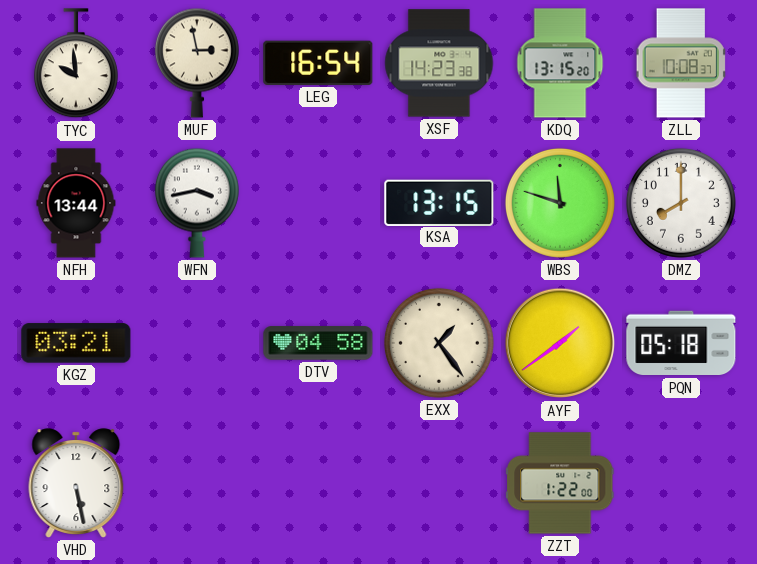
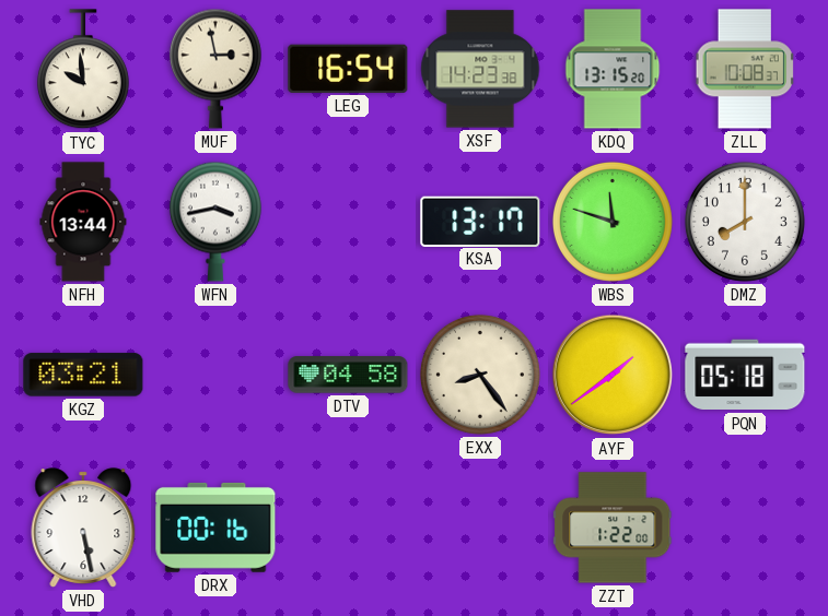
KSA: 13:15 -> 13:17 (480, 221)
EXX: 1:24 -> 8:24 (480, 375)
DRX: none -> 00:16 (215, 528)
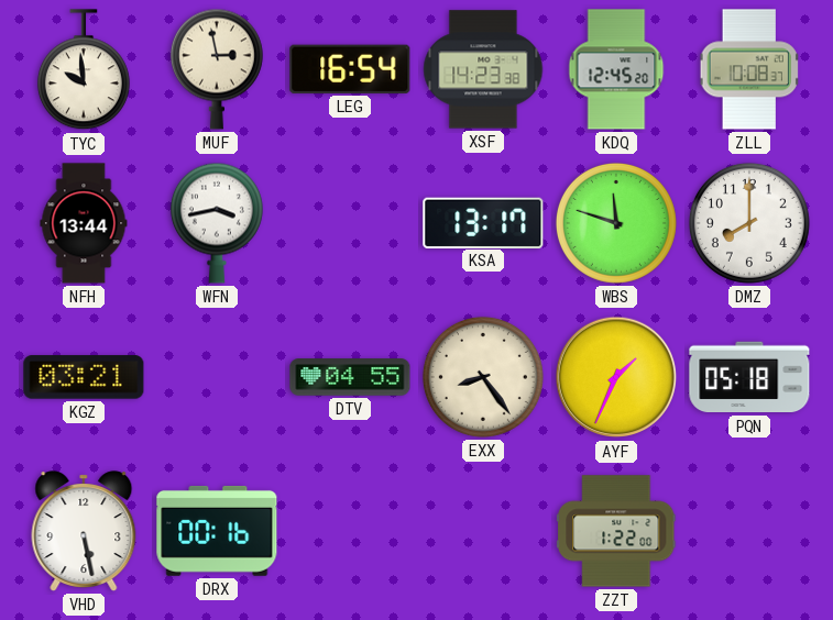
KDQ: 13:15 -> 12:45 (616, 69)
DTV: 04:58 -> 04:55 (350, 377)
AYF: 1:39 -> 1:34 (616, 377)
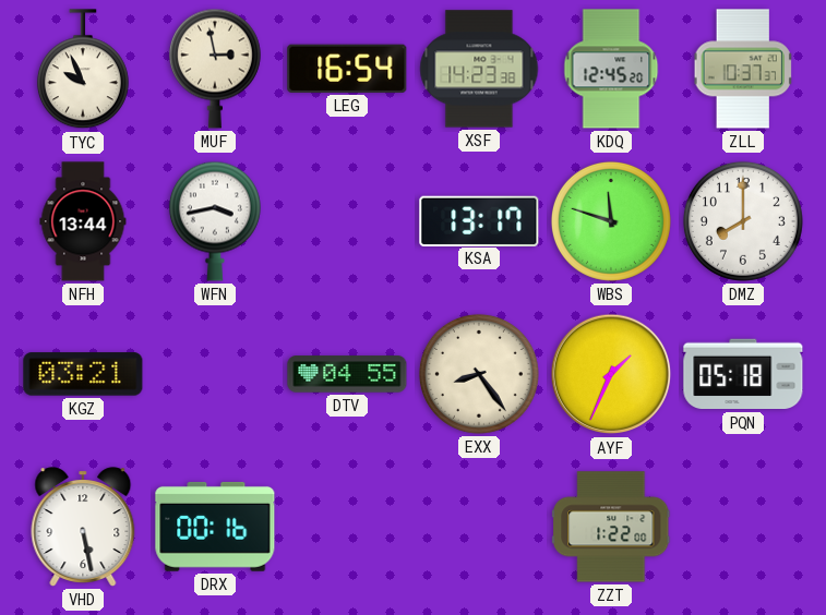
TYC: 9:59 -> 9:56 (83, 70)
ZLL: 10:08 -> 10:37 (743, 69)
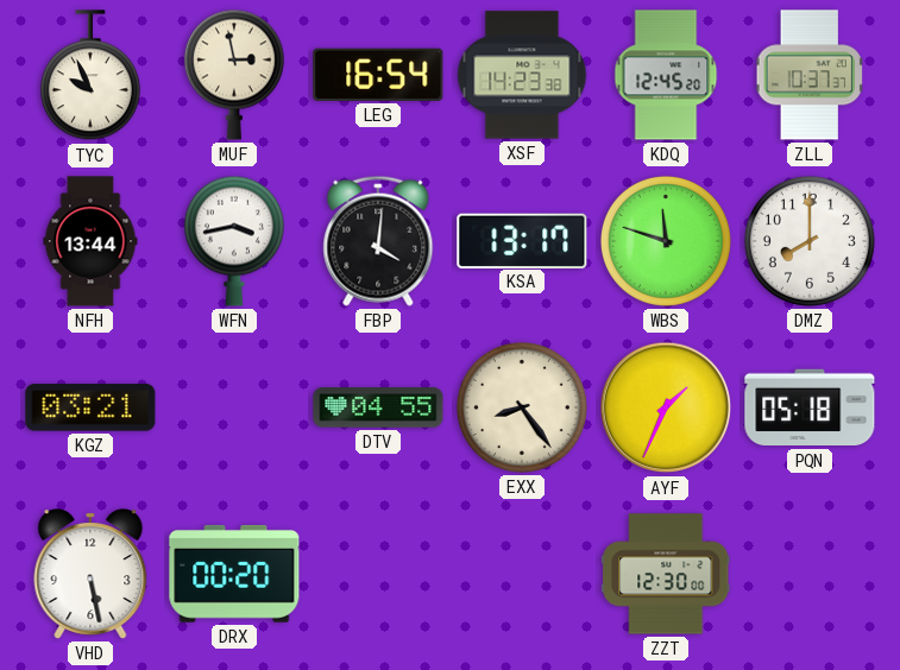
FBP: none -> 4:01 (378, 241)
DRX: 00:16 -> 00:20 (234, 574)
ZZT: 1:22 -> 12:30 (666, 574)
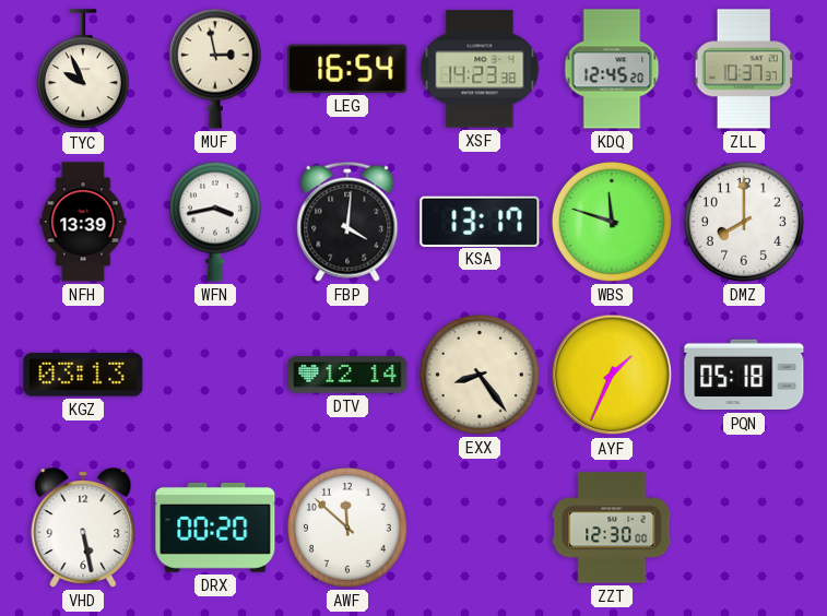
NFH: 13:44 -> 13:39 (83, 222)
KGZ: 03:21 -> 03:13 (83, 375)
DTV: 04:55 -> 12:14 (347, 375)
AWF: none -> 11:52 (347, 528)
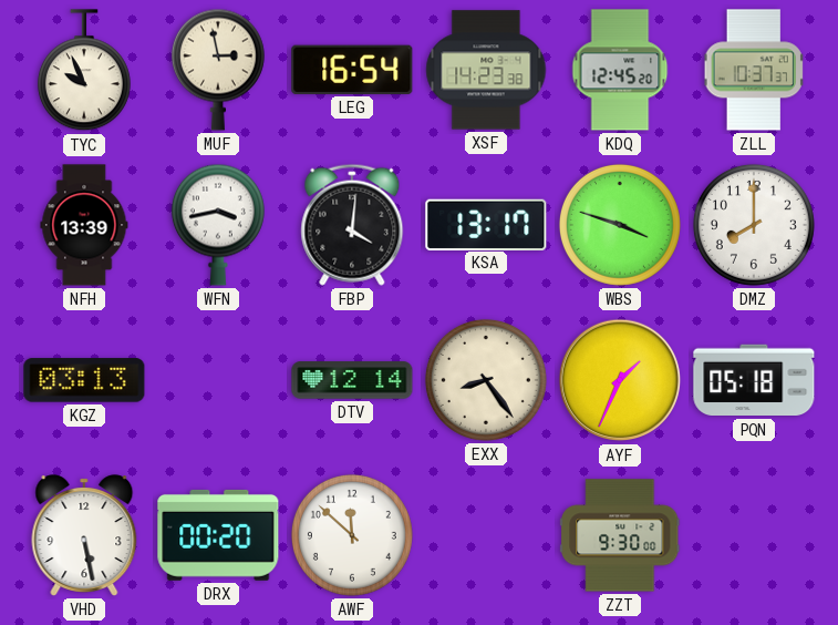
WBS: 11:48 -> 3:48 (620, 225)
ZZT: 12:30 -> 9:30 (620, 535)
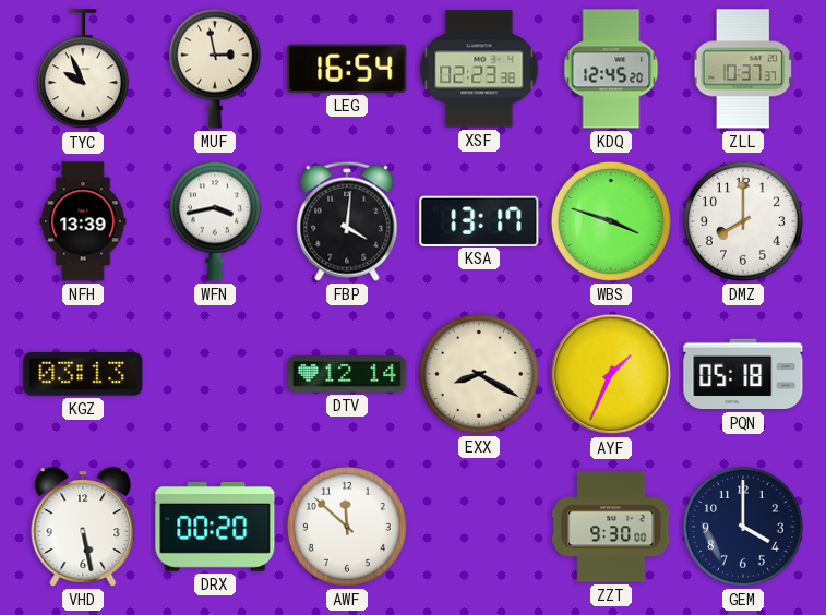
XSF: 14:23 -> 02:23 (479, 69)
EXX: 8:24 -> 8:20 (479, 374)
GEM: none -> 4:00 (743, 527)
